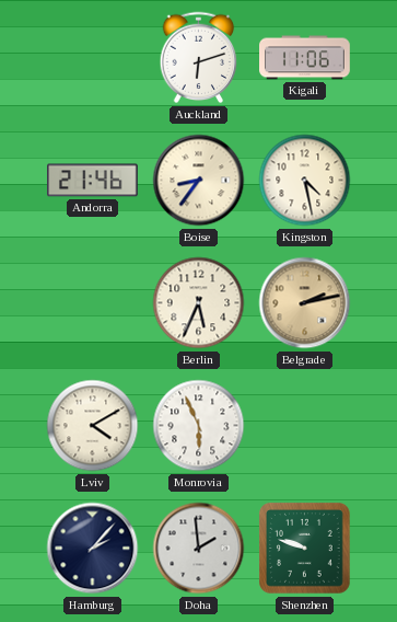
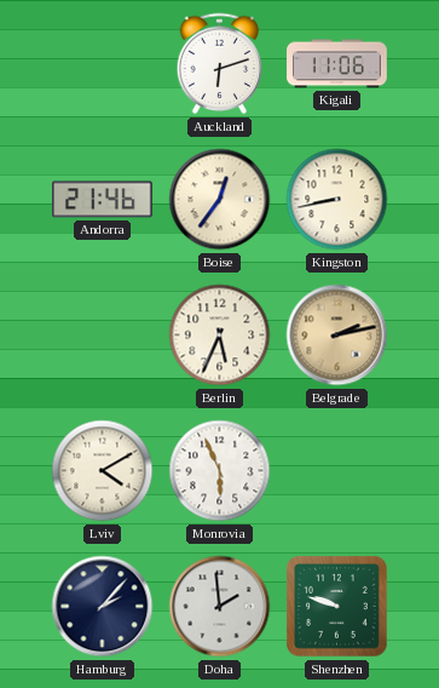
Boise: 8:36 -> 12:36 (220, 200)
Kingston: 4:28 -> 8:43 (337, 200)
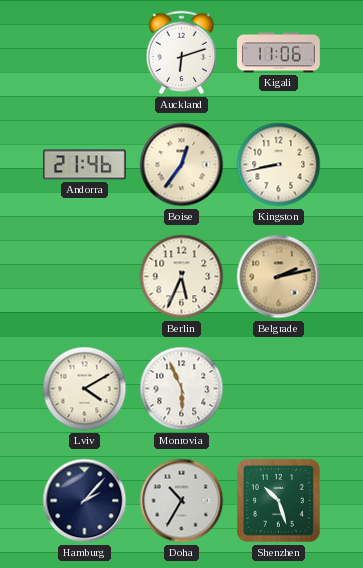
Doha: 1:59 -> 10:35 (182, 501)
Shenzhen: 9:48 -> 10:27 (279, 501)
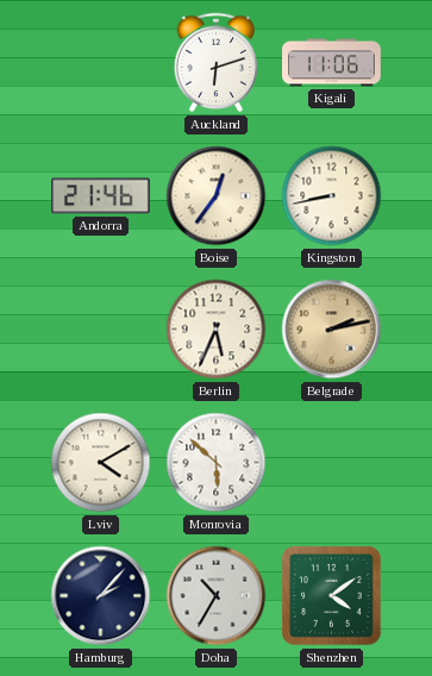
Monrovia: 5:56 -> 5:52 (217, 463)
Shenzhen: 10:27 -> 4:09 (332, 596)
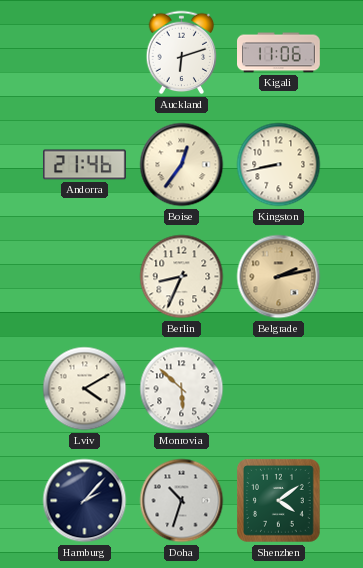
Berlin: 5:34 -> 8:34 (182, 277)
Doha: 10:35 -> 10:33 (182, 501)
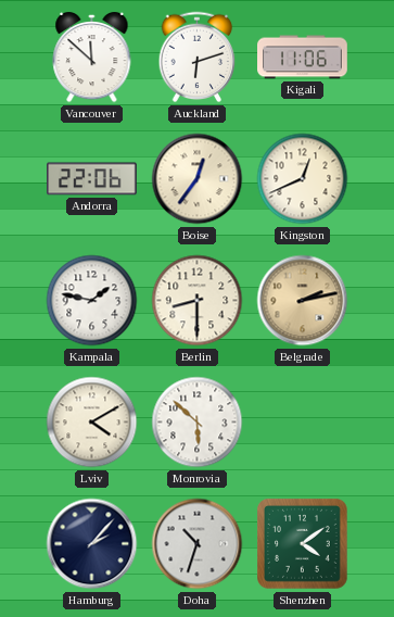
Vancouver: none -> 11:52 (92, 58)
Andorra: 21:46 -> 22:06 (92, 179)
Kingston: 8:43 -> 12:41 (303, 179)
Kampala: none -> 1:47 (92, 301)
Berlin: 8:34 -> 8:30 (198, 301)
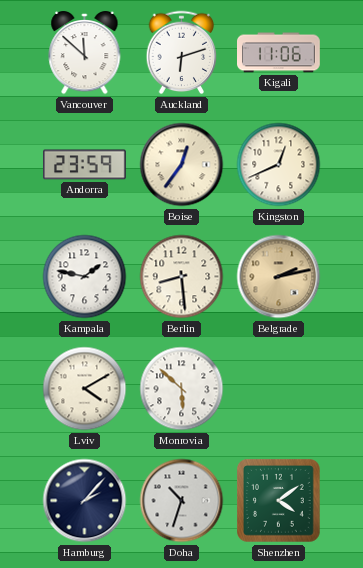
Andorra: 22:06 -> 23:59 (85, 165)
Berlin: 8:30 -> 8:29 (182, 277)
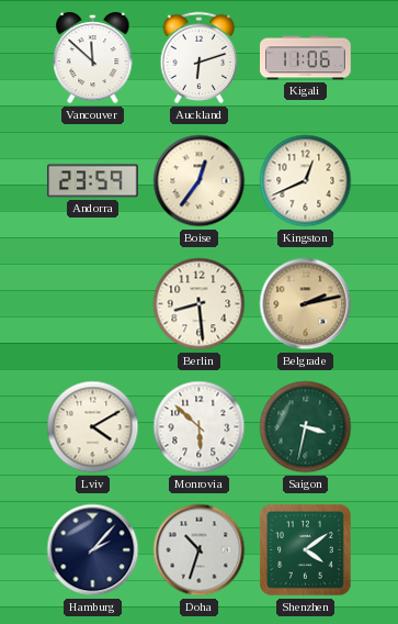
Kampala: 1:47 -> none (85, 277)
Saigon: none -> 3:32 (306, 427)
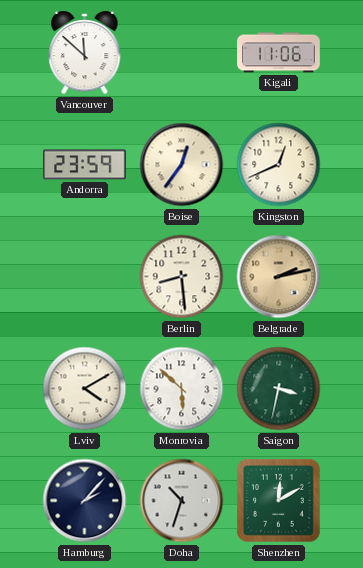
Auckland: 6:12 -> none (200, 58)
Shenzhen: 4:09 -> 12:10 (279, 501)
